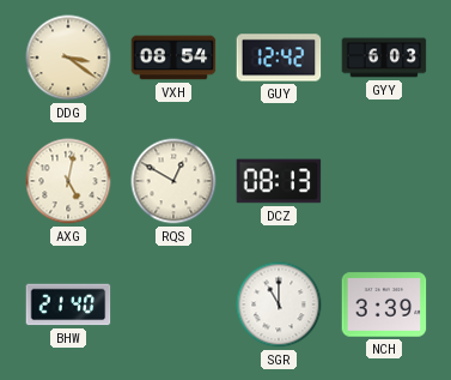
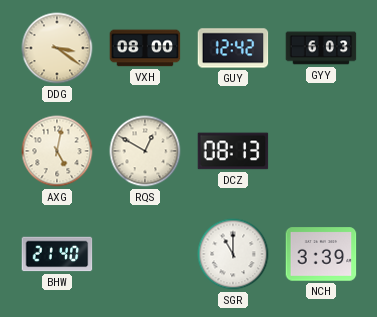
VXH: 08:54 -> 08:00 (145, 48)
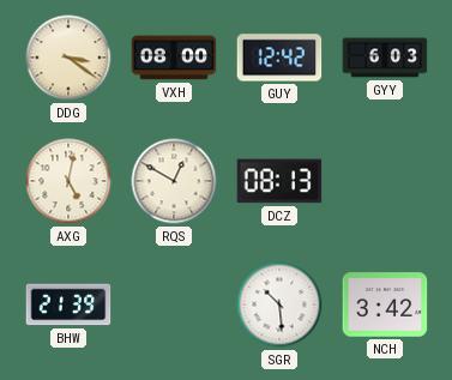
BHW: 21:40 -> 21:39 (68, 304)
SGR: 11:00 -> 10:29 (279, 304)
NCH: 3:39 -> 3:42 (385, 304)
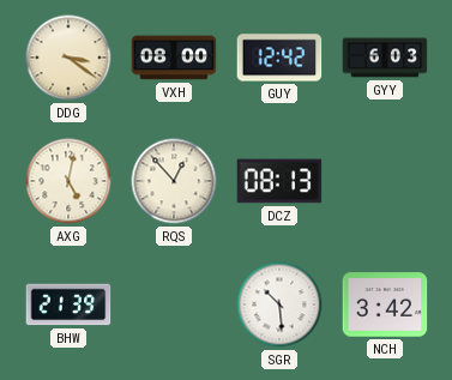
RQS: 12:50 -> 12:53 (174, 181)
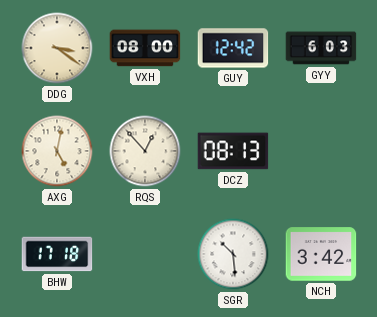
BHW: 21:39 -> 17:18 (57, 254)
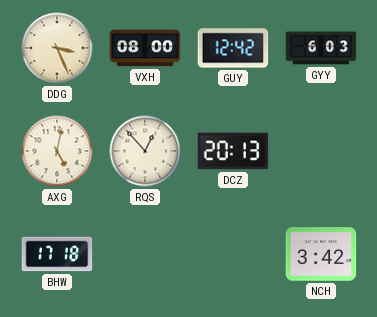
DDG: 3:21 -> 3:26 (57, 48)
DCZ: 08:13 -> 20:13 (233, 151)
SGR: 10:29 -> none (233, 254)
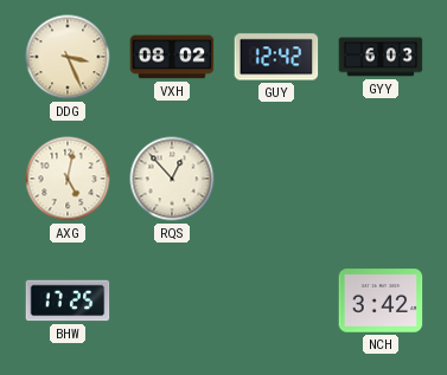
VXH: 08:00 -> 08:02 (172, 57)
DCZ: 20:13 -> none (233, 151)
BHW: 17:18 -> 17:25 (68, 300)
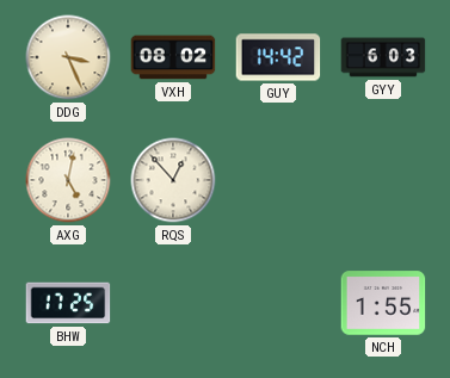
GUY: 12:42 -> 14:42 (278, 57)
NCH: 3:42 -> 1:55 (383, 303)
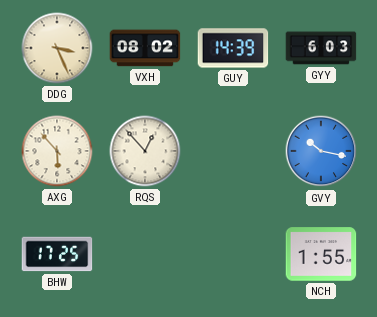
GUY: 14:42 -> 14:39 (233, 48)
AXG: 5:02 -> 5:53 (57, 151)
GVY: none -> 10:17 (321, 151)
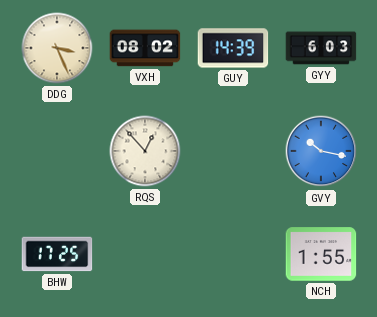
AXG: 5:53 -> none (57, 151)
